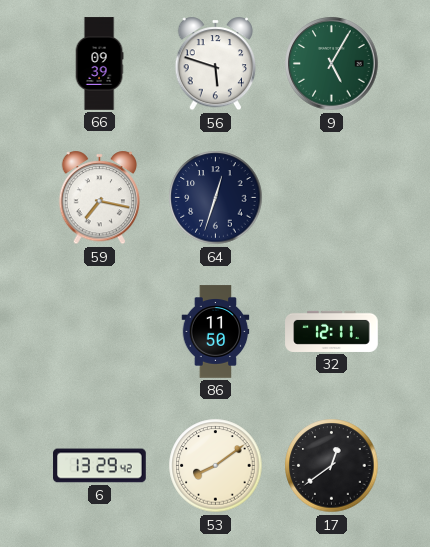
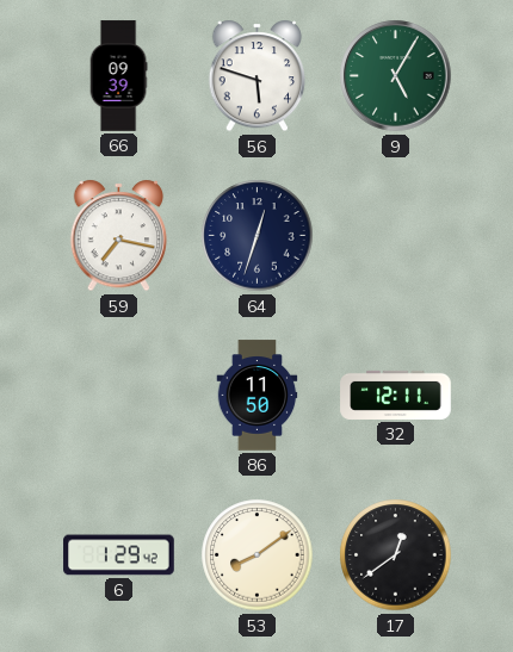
6: 13:29 -> 1:29 (119, 555)
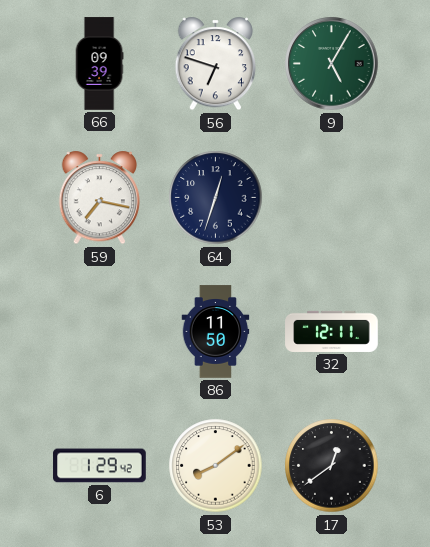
56: 5:48 -> 6:48 (216, 64)
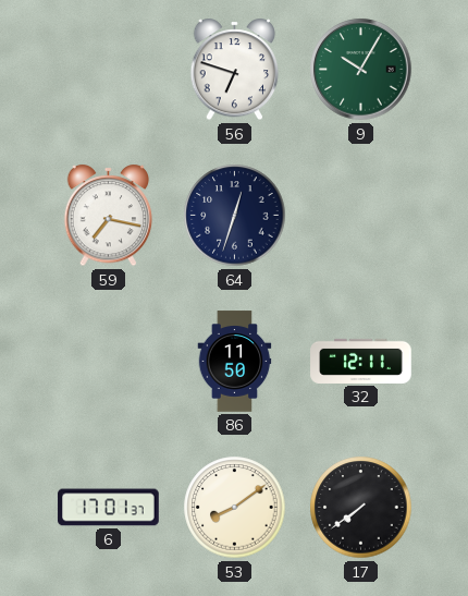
66: 09:39 -> none (99, 64)
9: 5:05 -> 10:05 (361, 70)
6: 1:29 -> 17:01 (109, 508)
17: 12:39 -> 7:39 (361, 508)
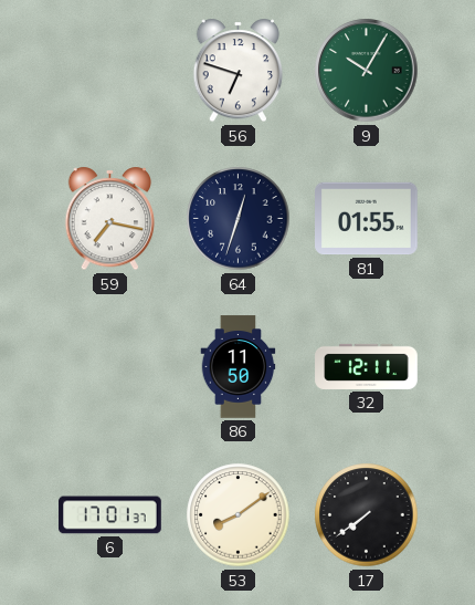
81: none -> 01:55 (367, 219)
